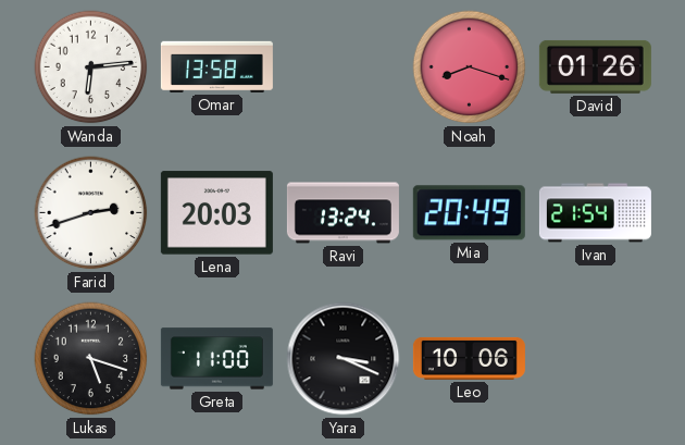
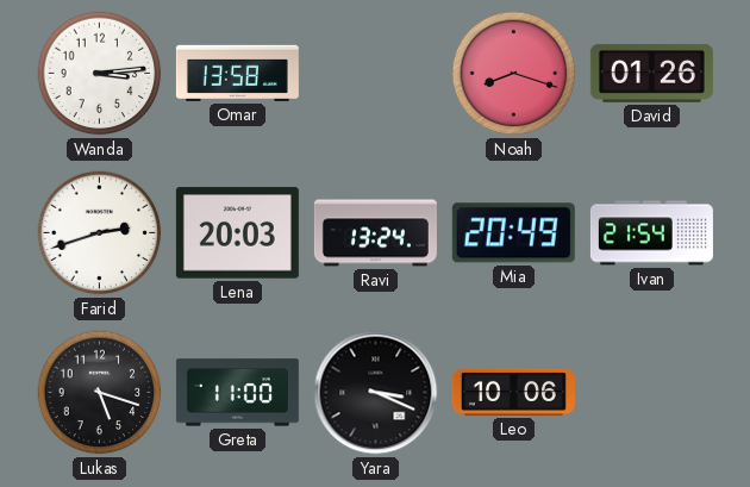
Wanda: 6:14 -> 3:14 (100, 74)
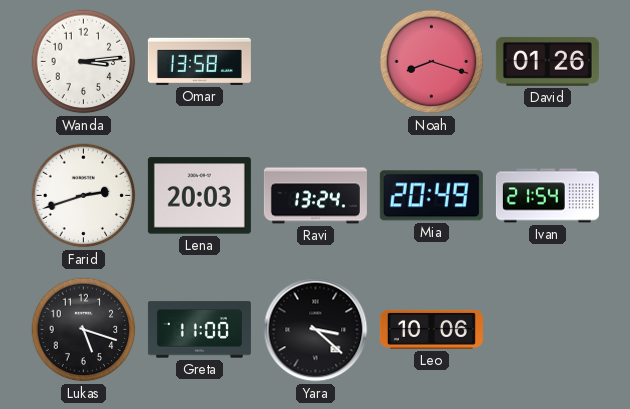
Yara: 3:19 -> 3:22 (316, 330)
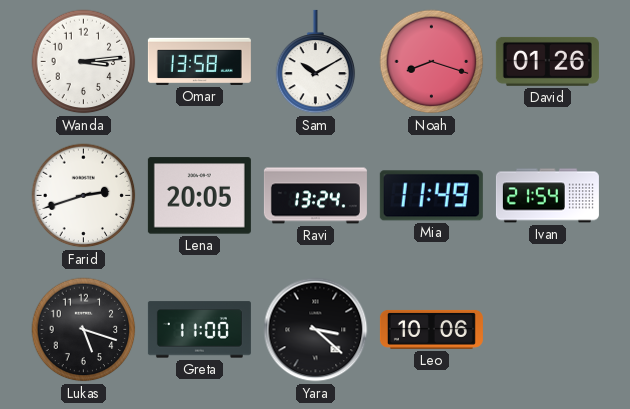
Sam: none -> 10:10 (316, 62)
Lena: 20:03 -> 20:05 (199, 196)
Mia: 20:49 -> 11:49 (431, 196)
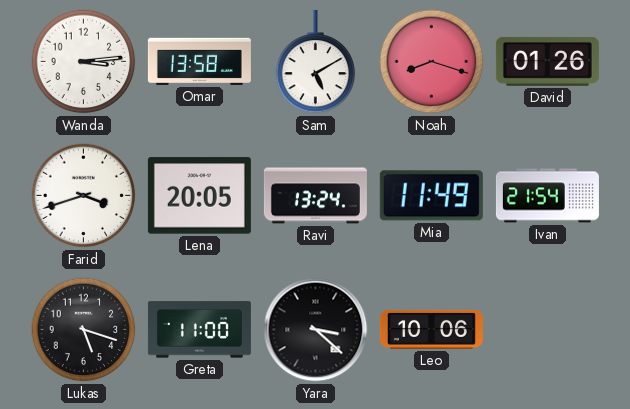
Sam: 10:10 -> 5:10 (316, 62)
Farid: 2:42 -> 3:42 (84, 196)
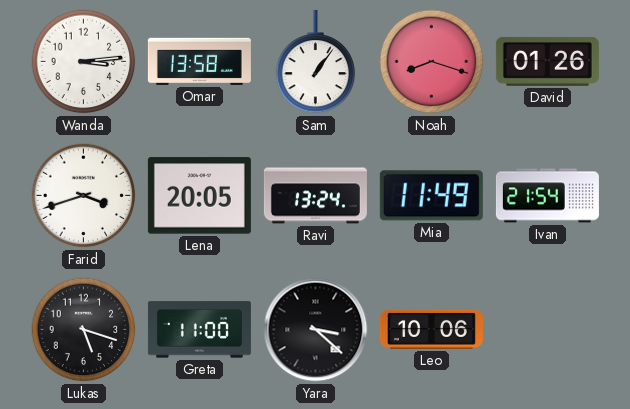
Sam: 5:10 -> 1:06 (316, 62)
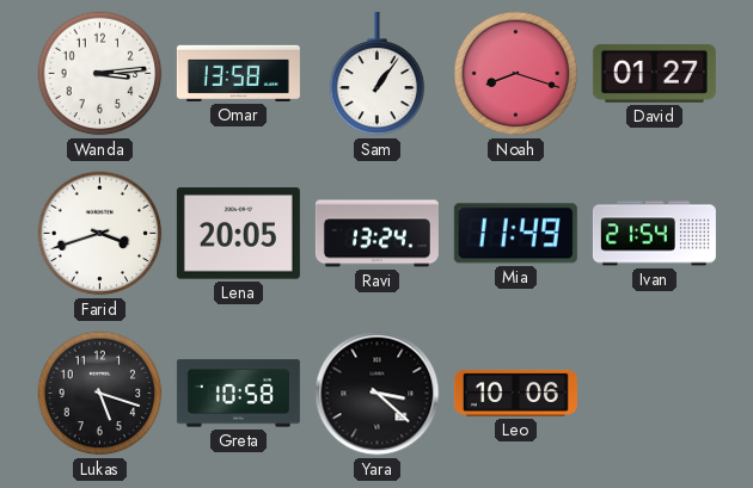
David: 01:26 -> 01:27 (654, 73)
Greta: 11:00 -> 10:58 (238, 394)
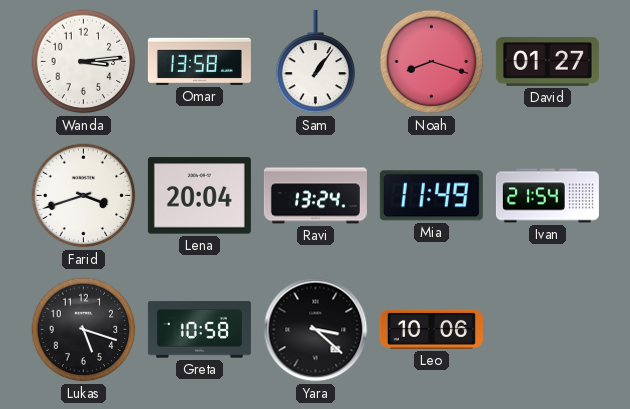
Lena: 20:05 -> 20:04 (199, 196)
